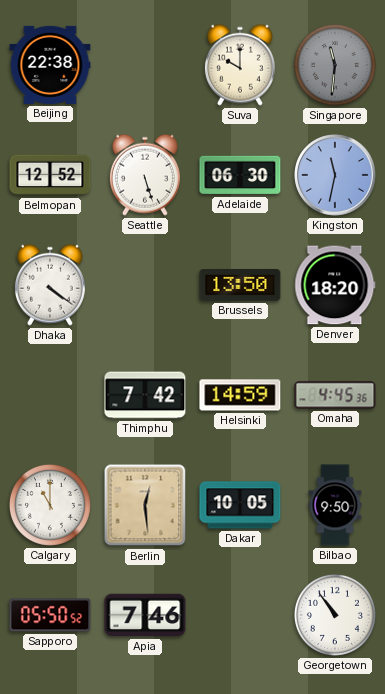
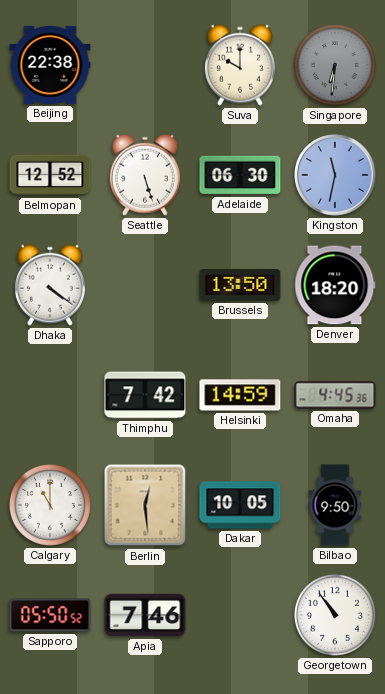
Singapore: 11:31 -> 6:31 (335, 65)
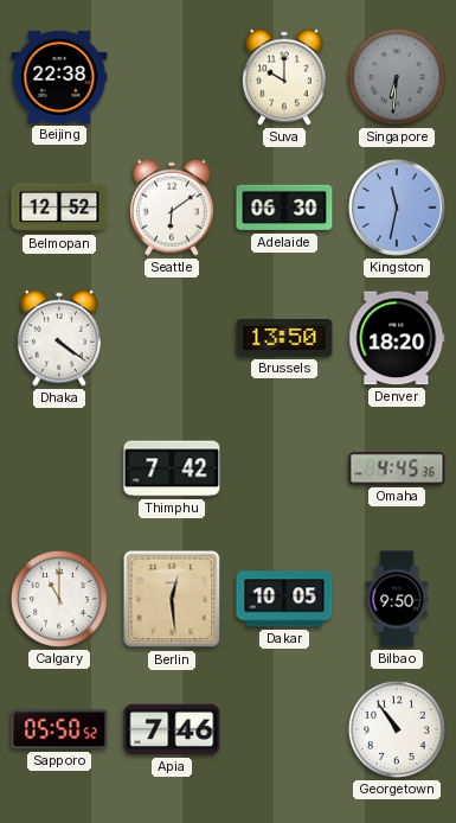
Seattle: 5:27 -> 6:09 (172, 208)
Helsinki: 14:59 -> none (240, 395)
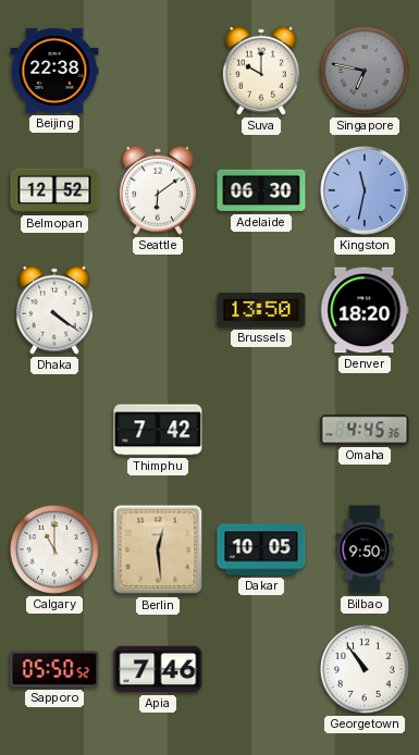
Singapore: 6:31 -> 6:47 (365, 71)
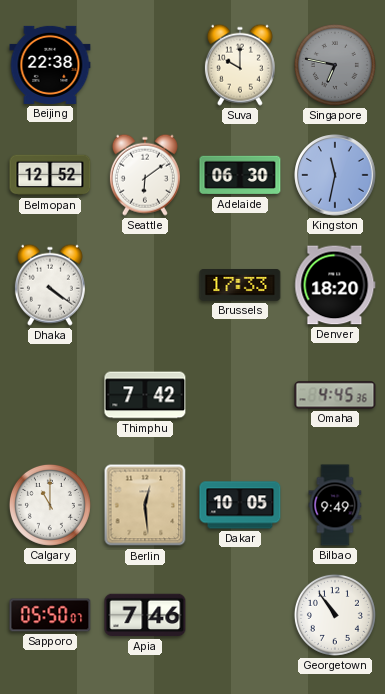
Brussels: 13:50 -> 17:33 (240, 285)
Bilbao: 9:50 -> 9:49 (335, 505)
Sapporo: 05:50:52 -> 05:50:07 (50, 615)
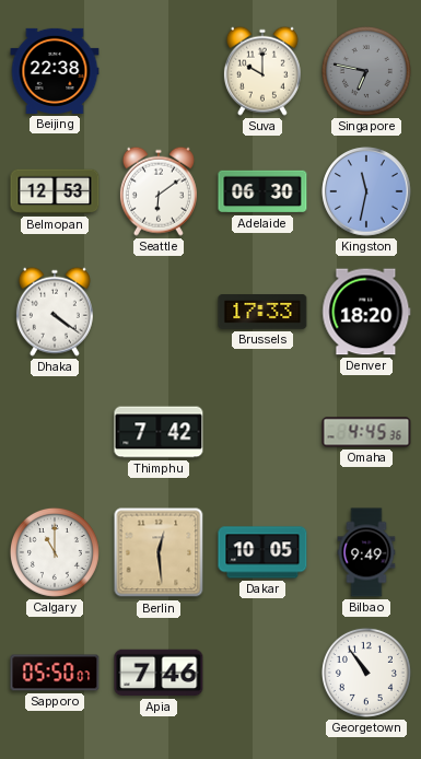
Belmopan: 12:52 -> 12:53 (55, 191)
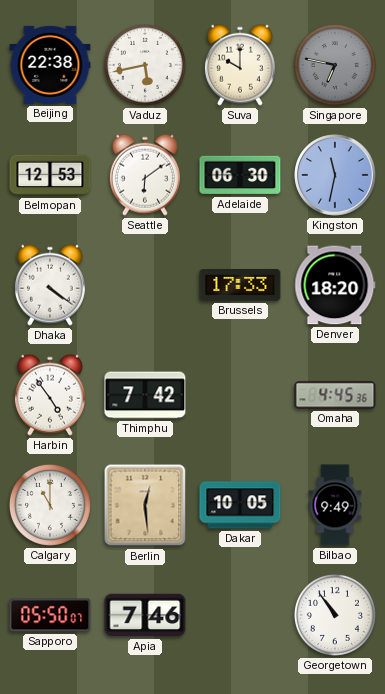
Vaduz: none -> 5:43 (145, 65)
Harbin: none -> 4:54 (50, 395)
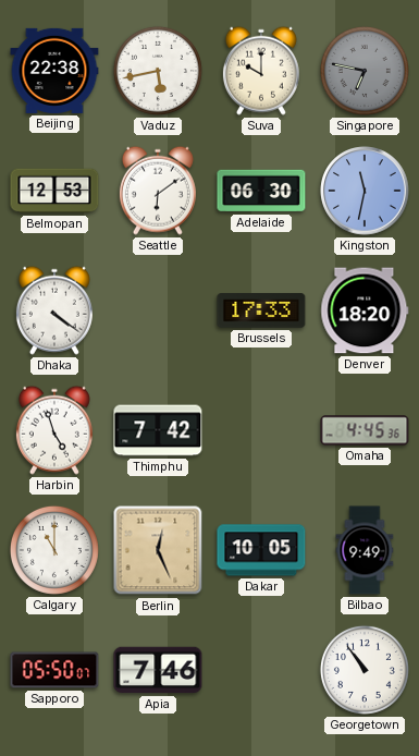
Harbin: 4:54 -> 4:57 (54, 430)
Berlin: 12:29 -> 12:26 (158, 550)
